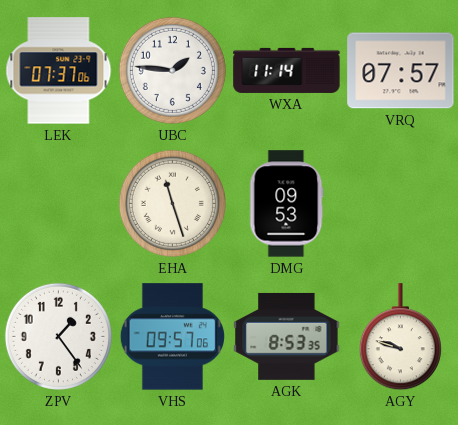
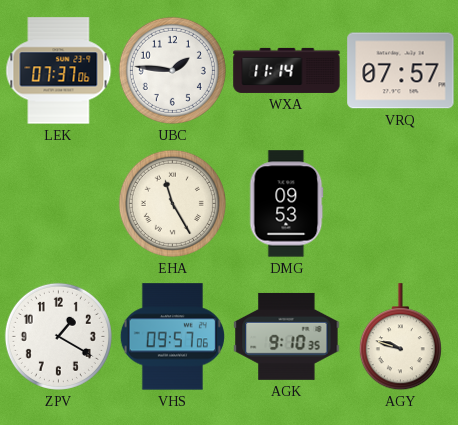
EHA: 11:27 -> 11:25 (172, 203)
ZPV: 1:24 -> 1:20 (58, 336)
AGK: 8:53 -> 9:10 (287, 336)
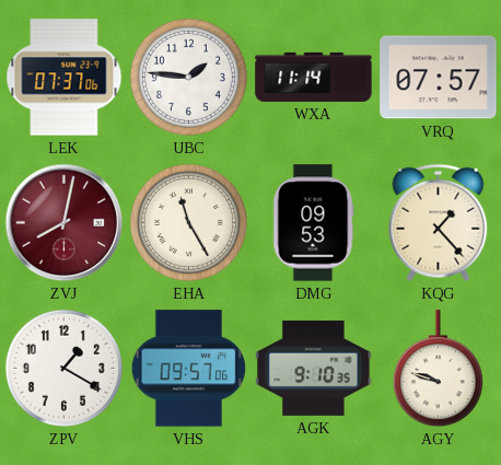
ZVJ: none -> 8:02 (65, 223)
KQG: none -> 1:23 (439, 223)
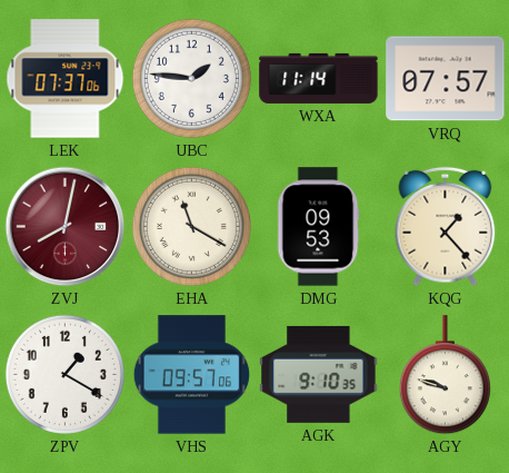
EHA: 11:25 -> 11:20 (191, 226)
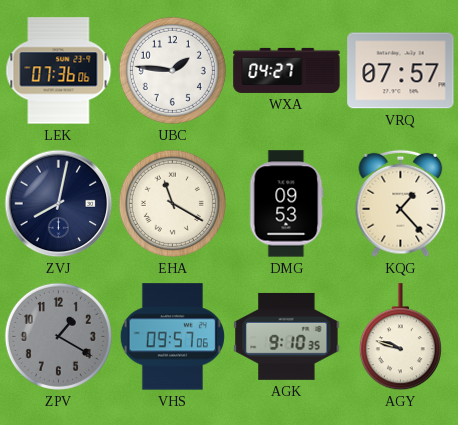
LEK: 07:37 -> 07:36 (59, 71)
WXA: 11:14 -> 04:27 (287, 70)
ZVJ dial: burgundy -> navy (59, 204)
ZPV dial: white -> grey (58, 336)
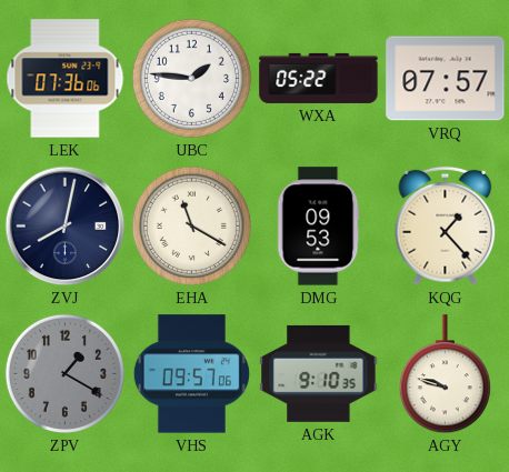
WXA: 04:27 -> 05:22 (319, 78)
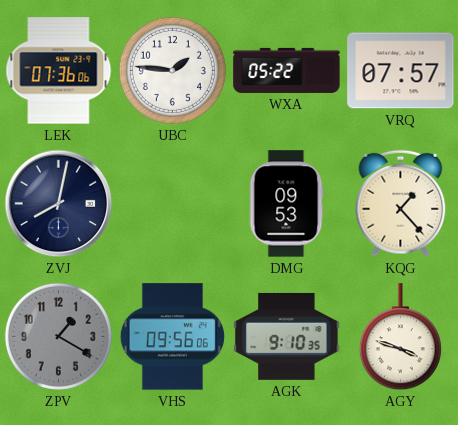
EHA: 11:20 -> none (191, 225)
VHS: 09:57 -> 09:56 (172, 337)
AGY: 9:48 -> 3:48 (400, 337)
